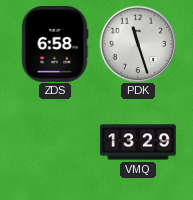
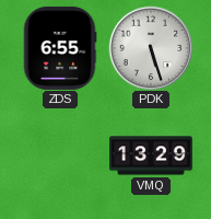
ZDS: 6:58 -> 6:55 (60, 48)
PDK: 11:27 -> 5:27 (151, 48)
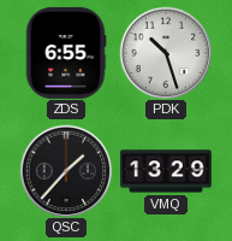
PDK: 5:27 -> 10:27 (166, 53)
QSC: none -> 1:37 (66, 171)
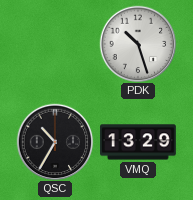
ZDS: 6:55 -> none (66, 53)
QSC: 1:37 -> 10:35 (55, 142)
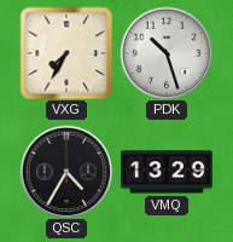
VXG: none -> 7:35 (66, 53)
QSC: 10:35 -> 4:35 (66, 172)
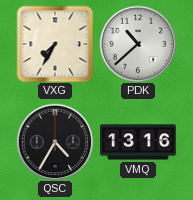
PDK: 10:27 -> 10:38 (138, 44)
VMQ: 13:29 -> 13:16 (139, 142)
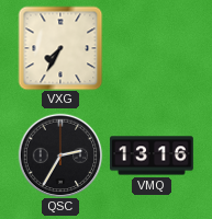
PDK: 10:38 -> none (138, 44)
QSC: 4:35 -> 2:35 (60, 155)
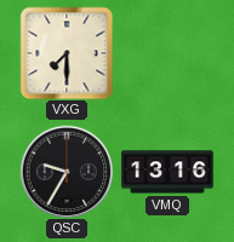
VXG: 7:35 -> 7:30 (67, 53)
QSC: 2:35 -> 9:35 (67, 172)
